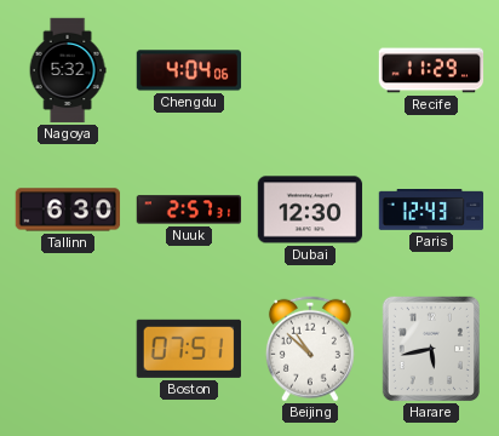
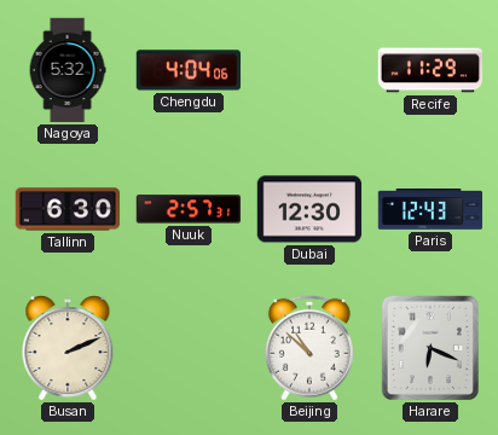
Busan: none -> 2:11 (68, 349)
Boston: 07:51 -> none (189, 349)
Harare: 5:43 -> 6:19 (430, 348)
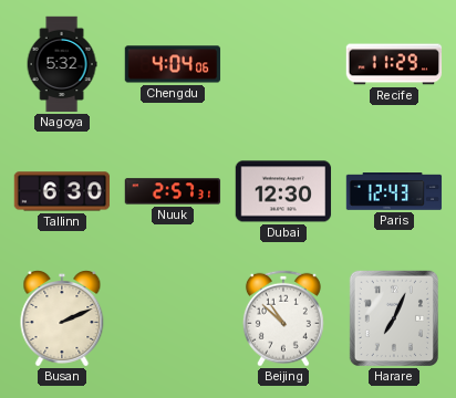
Harare: 6:19 -> 7:04 (394, 318)
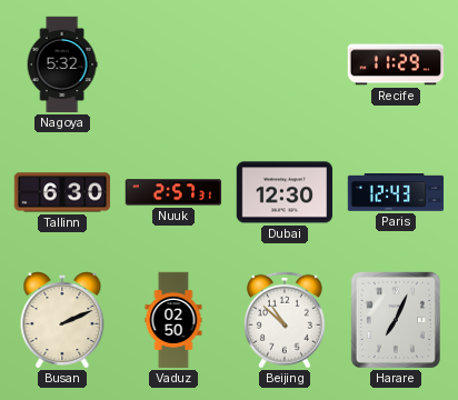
Chengdu: 4:04 -> none (173, 64)
Vaduz: none -> 02:50 (173, 320)
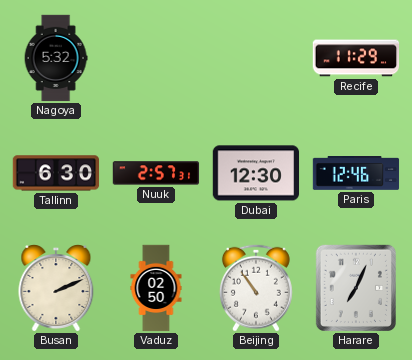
Paris: 12:43 -> 12:46 (356, 174)
Beijing: 10:52 -> 10:54 (256, 288)
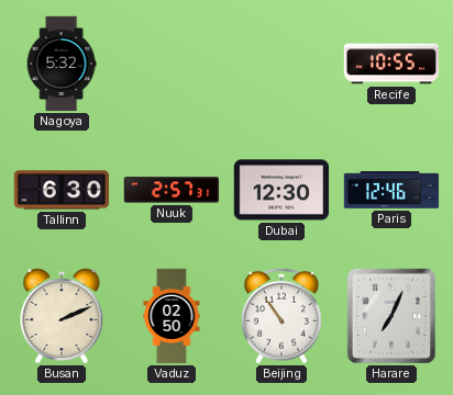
Recife: 11:29 -> 10:55 (391, 64)
